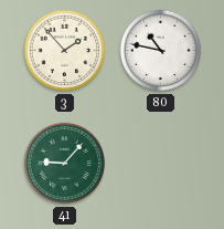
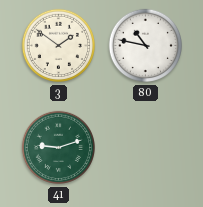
3: 1:53 -> 1:51 (59, 46)
41: 9:07 -> 9:12 (59, 148)
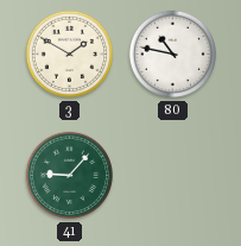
3: 1:51 -> 1:50 (70, 55)
41: 9:12 -> 9:07 (70, 176)
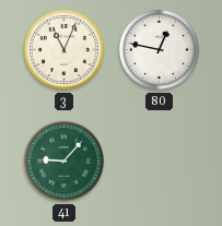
3: 1:50 -> 11:04 (65, 50)
80: 10:47 -> 12:47 (160, 50)
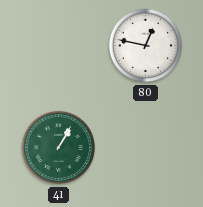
3: 11:04 -> none (65, 50)
41: 9:07 -> 1:05 (59, 148)
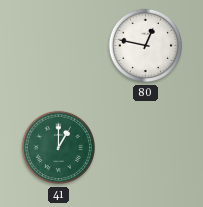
41: 1:05 -> 1:00 (59, 148)
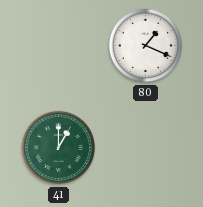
80: 12:47 -> 1:19 (146, 46)
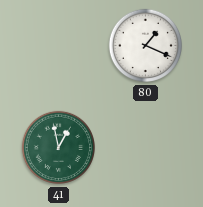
41: 1:00 -> 12:58 (59, 148)
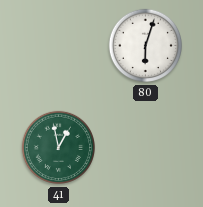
80: 1:19 -> 6:03 (146, 46)
